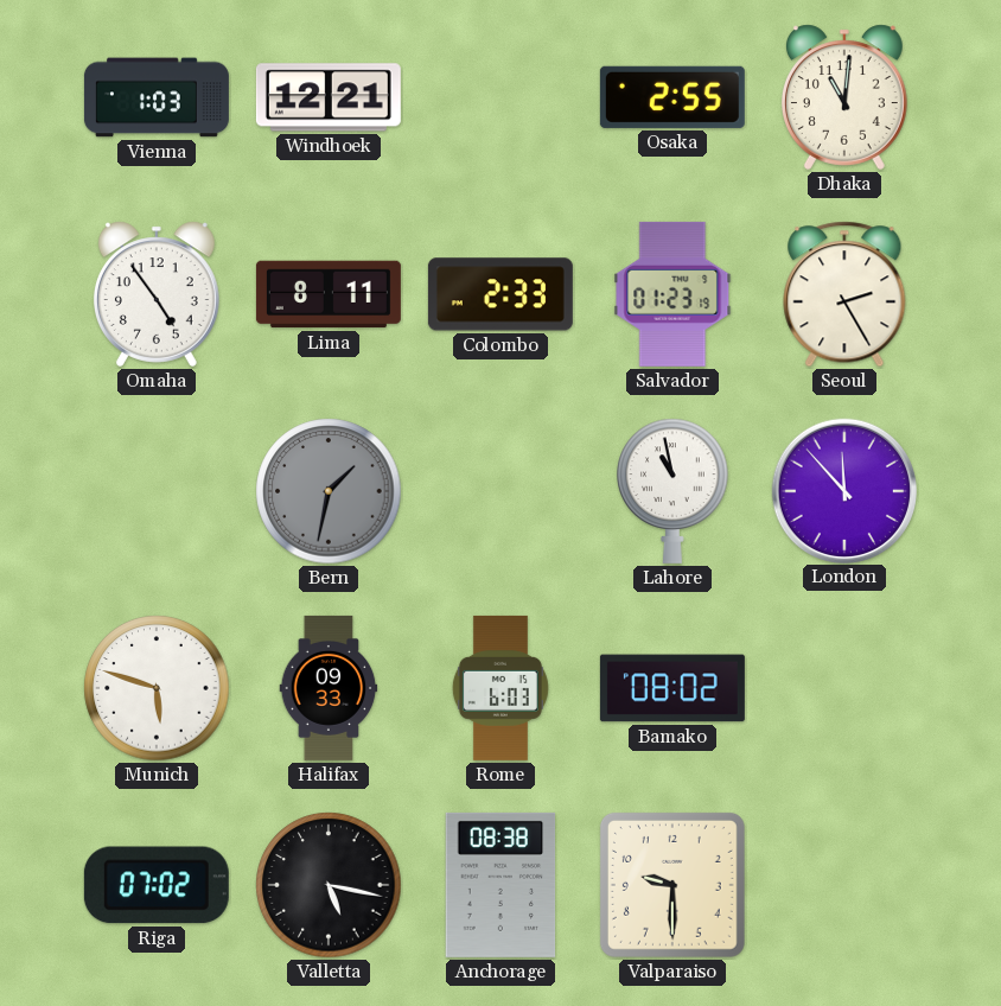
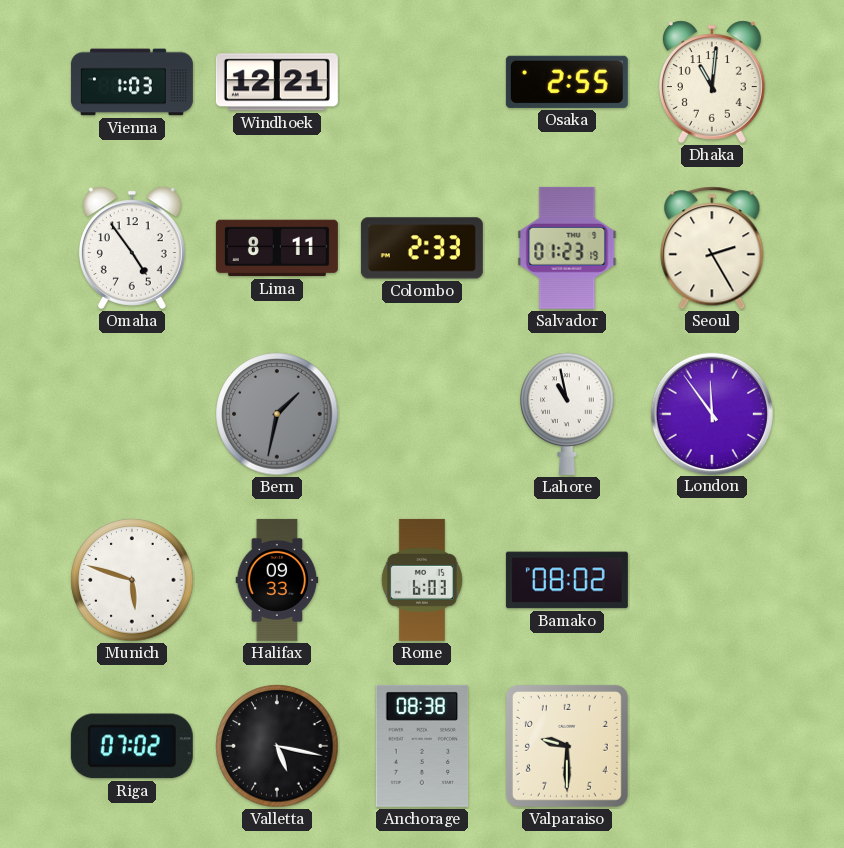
London: 11:53 -> 11:54 (711, 413)
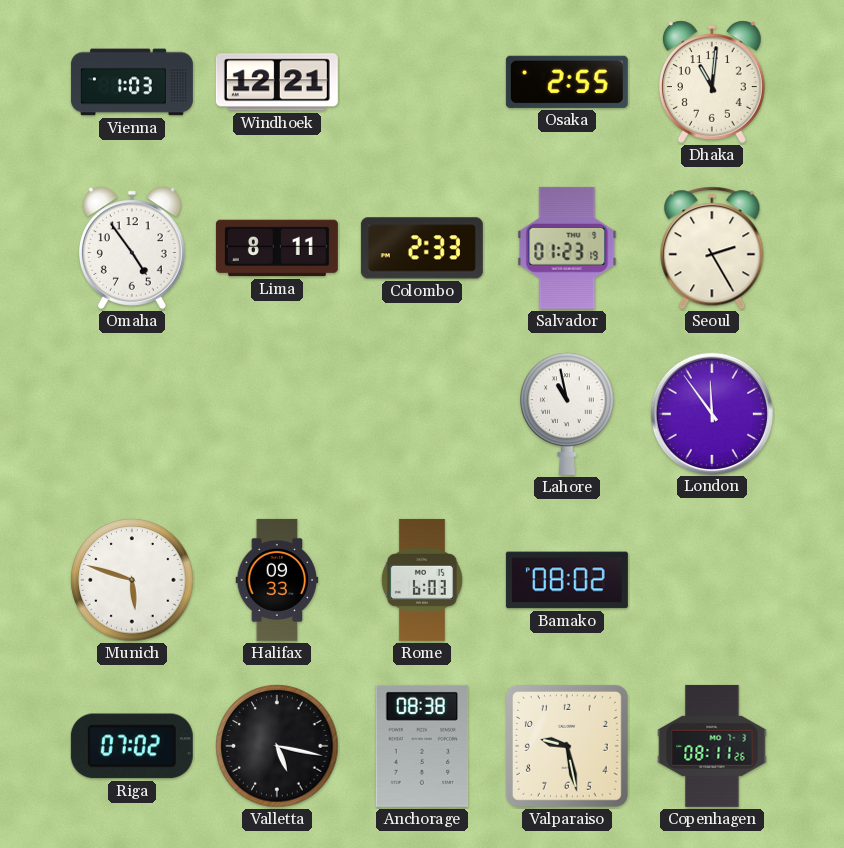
Bern: 1:32 -> none (277, 414)
Valparaiso: 9:30 -> 9:28 (567, 746)
Copenhagen: none -> 08:11 (712, 746)
